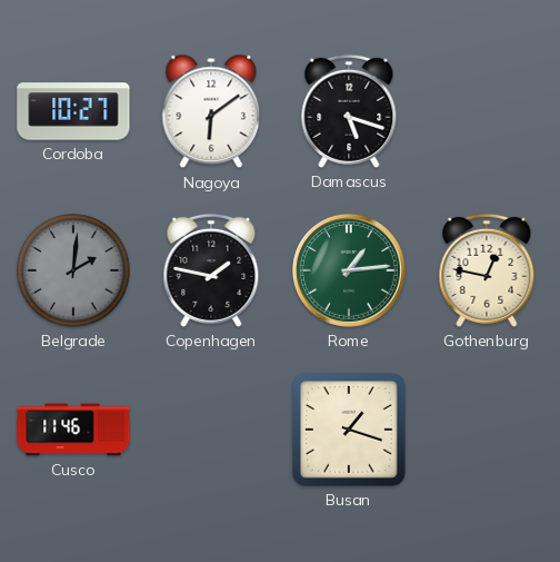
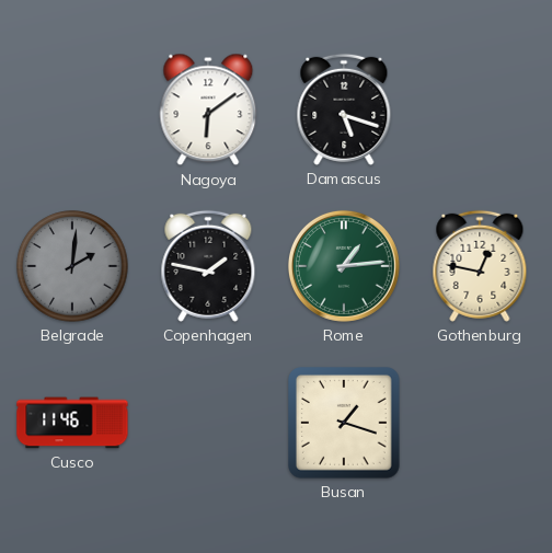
Cordoba: 10:27 -> none (73, 111)
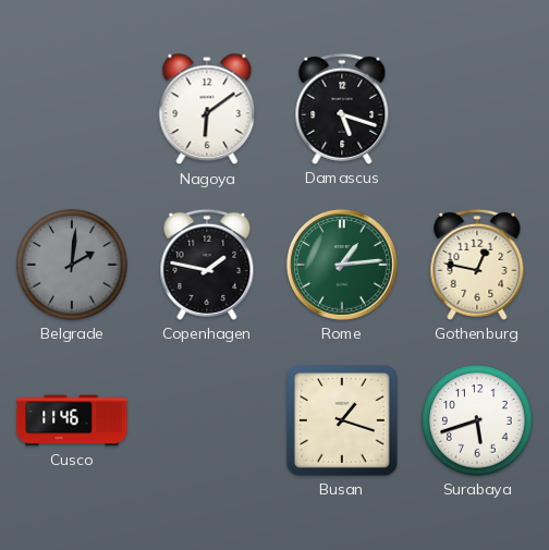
Surabaya: none -> 5:42 (477, 420)
